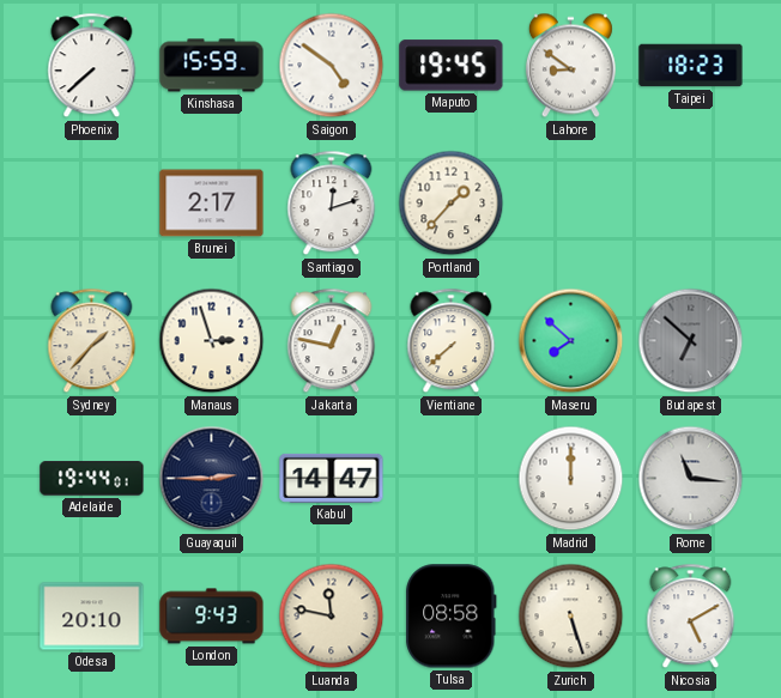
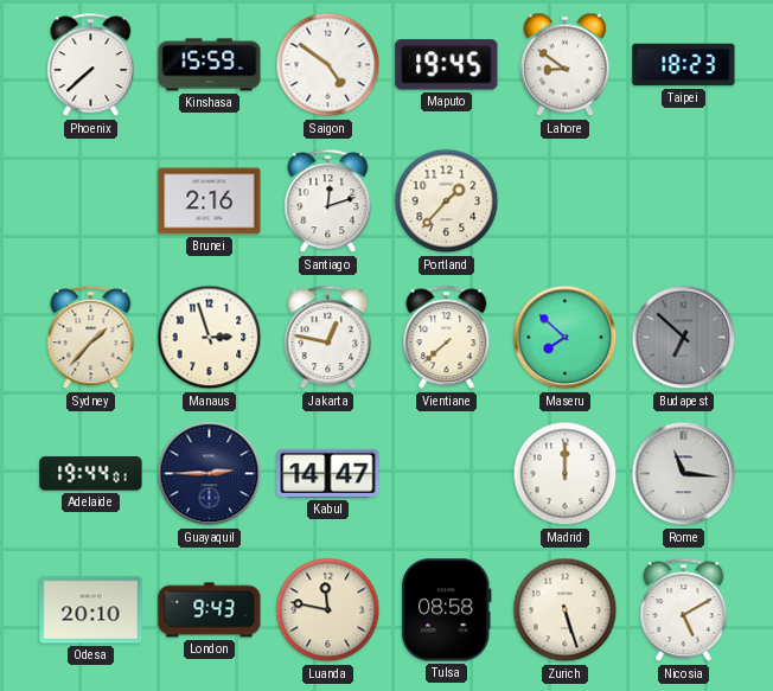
Brunei: 2:17 -> 2:16 (210, 201)
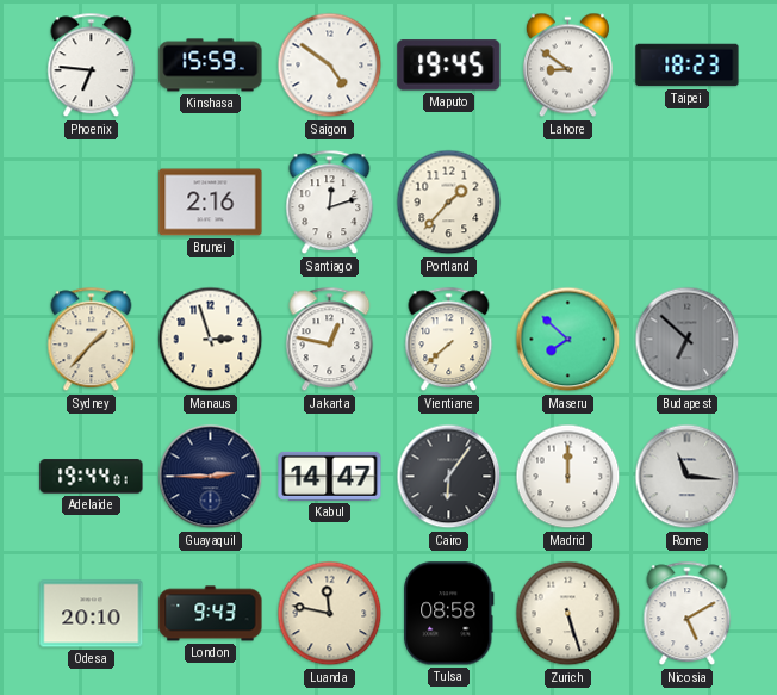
Phoenix: 7:38 -> 6:46 (92, 66)
Cairo: none -> 6:06 (449, 477)
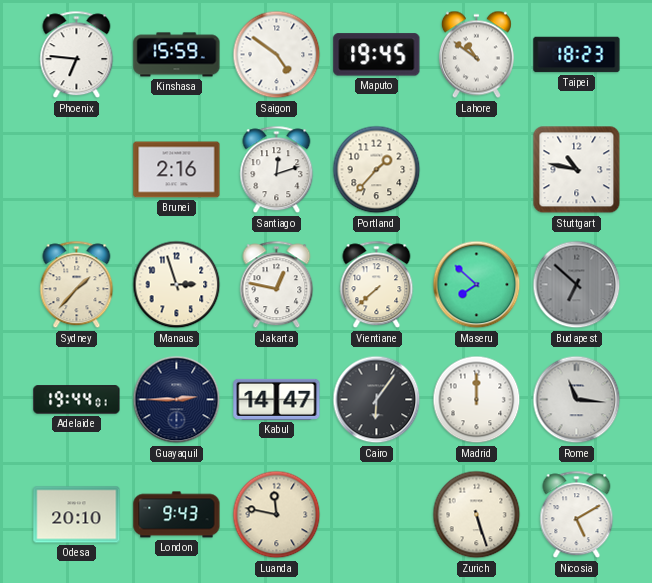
Lahore: 8:51 -> 10:51 (476, 55)
Stuttgart: none -> 10:47 (577, 170)
Tulsa: 08:58 -> none (449, 614)
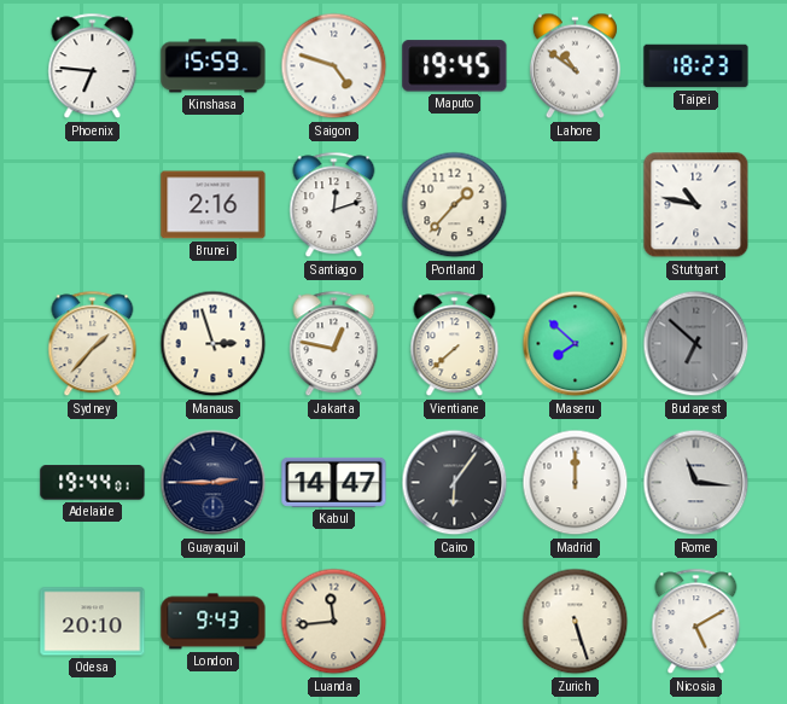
Saigon: 4:51 -> 4:48 (334, 66)
Luanda: 11:47 -> 11:44 (334, 622)
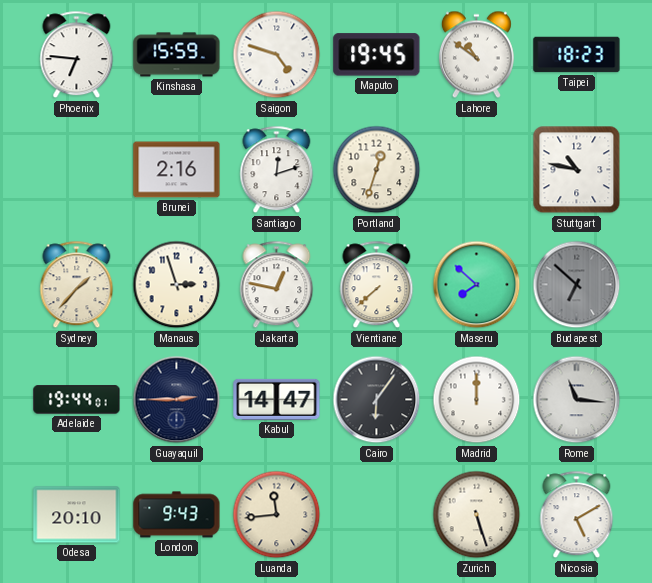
Portland: 1:37 -> 12:33 (377, 170)
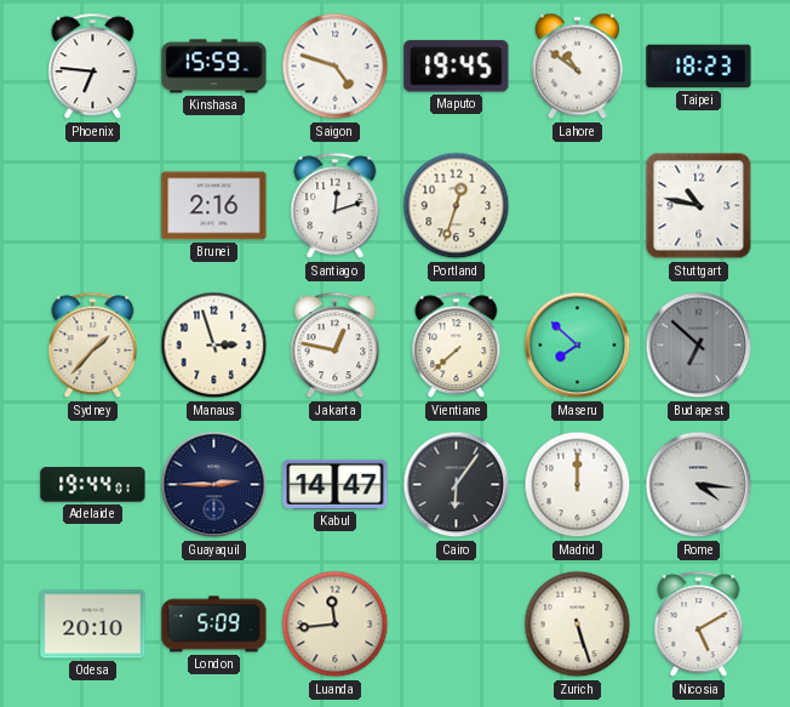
Rome: 11:16 -> 4:16 (699, 485)
London: 9:43 -> 5:09 (214, 625)
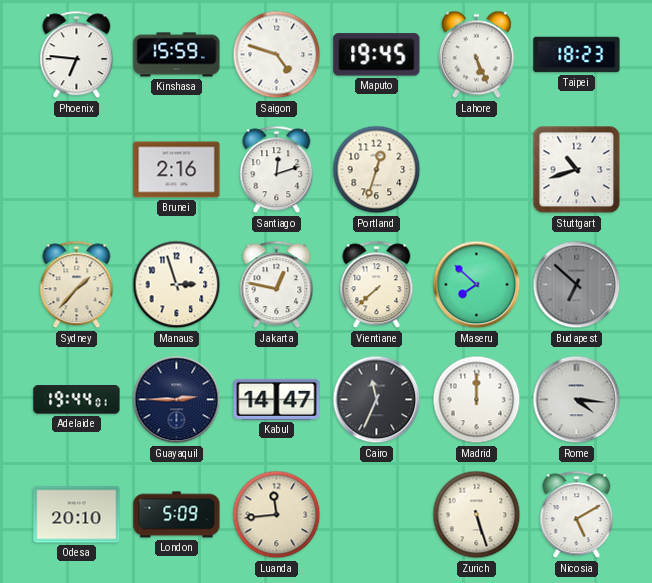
Lahore: 10:51 -> 5:26 (476, 55)
Stuttgart: 10:47 -> 10:42 (577, 170)
Cairo: 6:06 -> 11:34 (377, 400)
